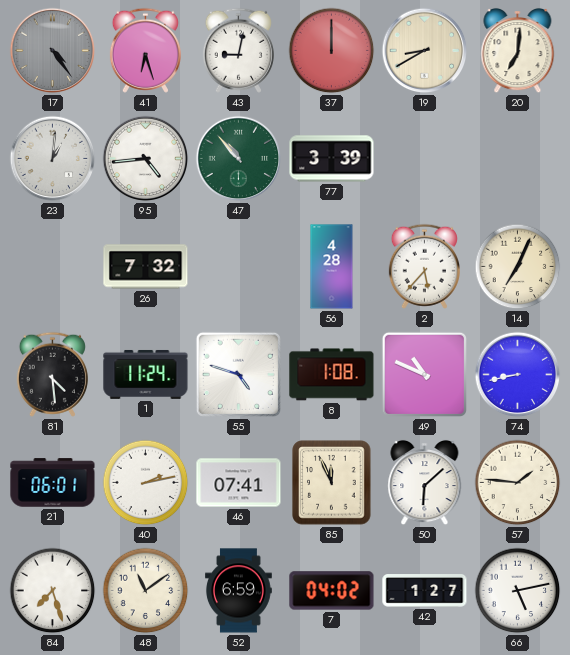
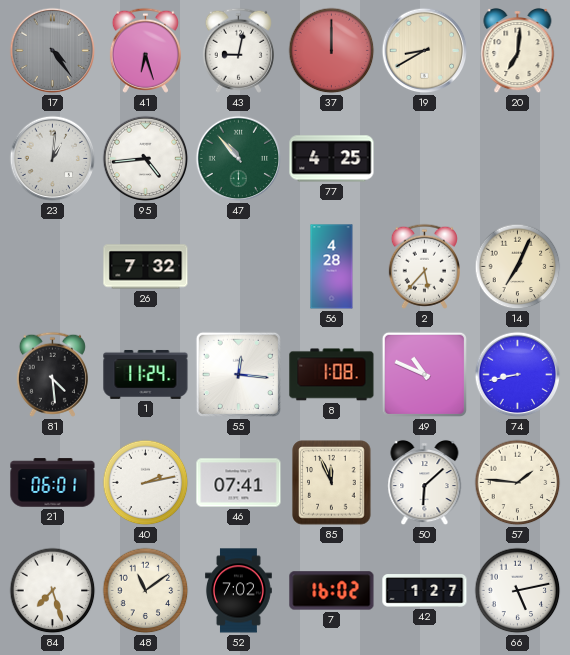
77: 3:39 -> 4:25 (332, 159)
55: 4:48 -> 12:16 (238, 374)
52: 6:59 -> 7:02 (239, 591)
7: 04:02 -> 16:02 (332, 591)
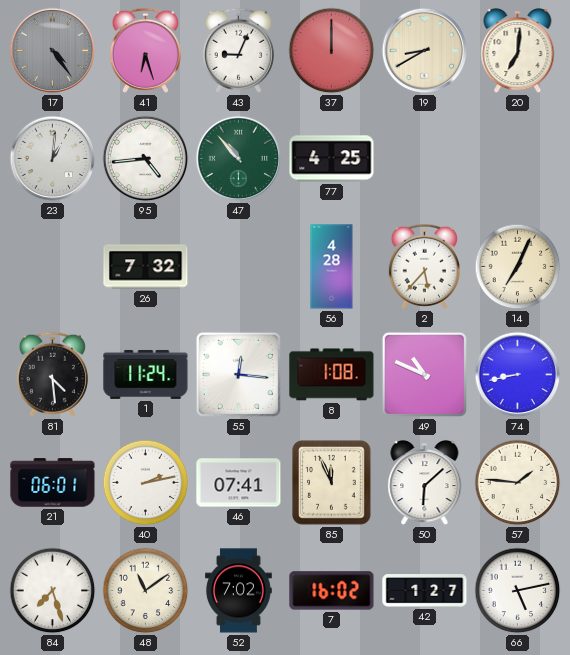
43: 9:02 -> 9:04 (238, 50)
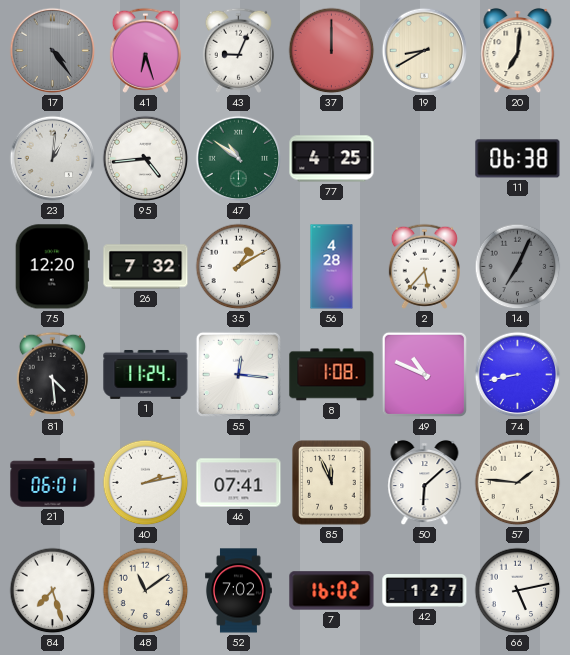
47: 10:53 -> 10:51 (239, 159)
11: none -> 06:38 (518, 159)
75: none -> 12:20 (52, 267)
35: none -> 1:10 (239, 267)
14 dial: cream -> grey (518, 267)
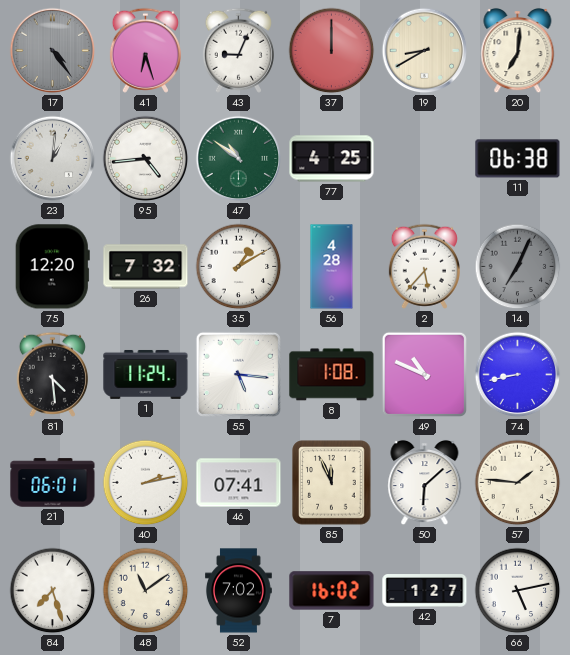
55: 12:16 -> 5:16 (238, 374)
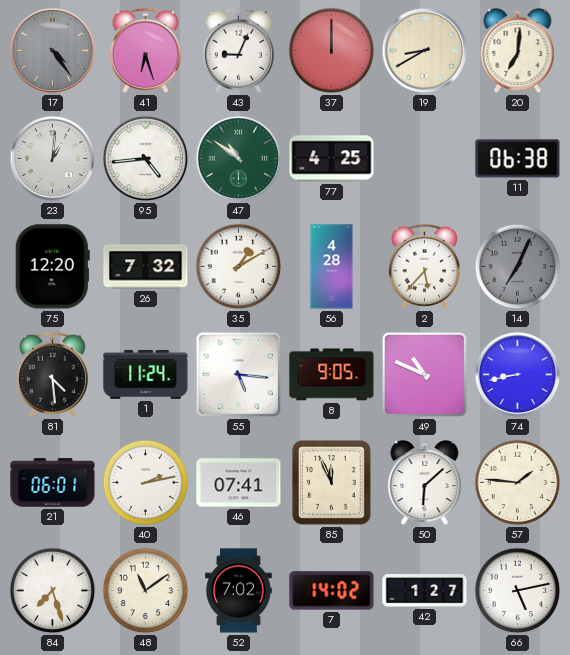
8: 1:08 -> 9:05 (332, 375)
7: 16:02 -> 14:02 (332, 591)
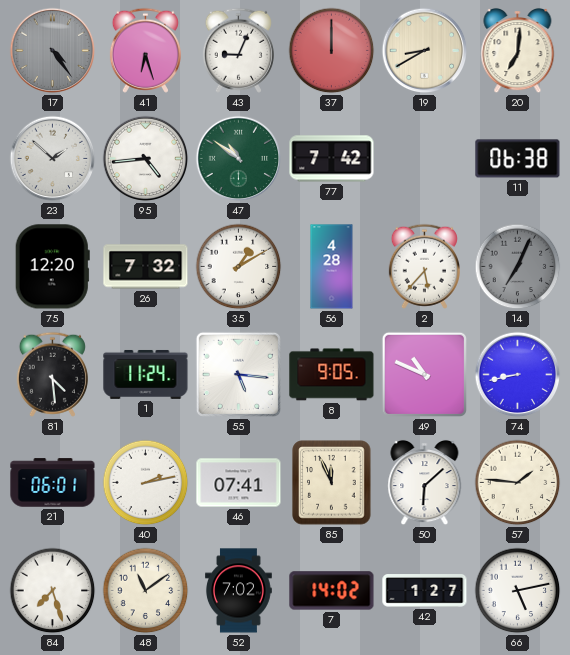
23: 1:01 -> 1:52 (53, 159)
77: 4:25 -> 7:42 (332, 159)
